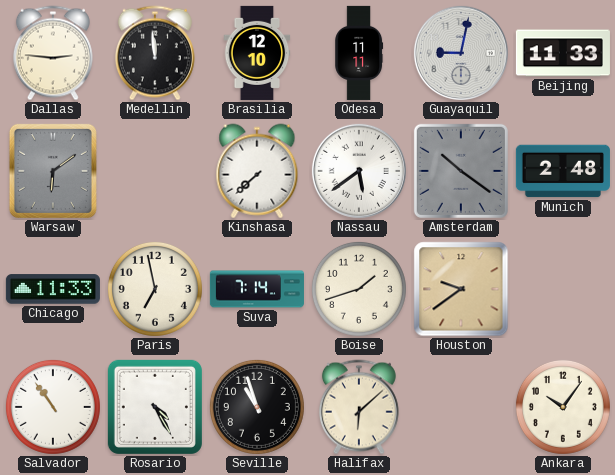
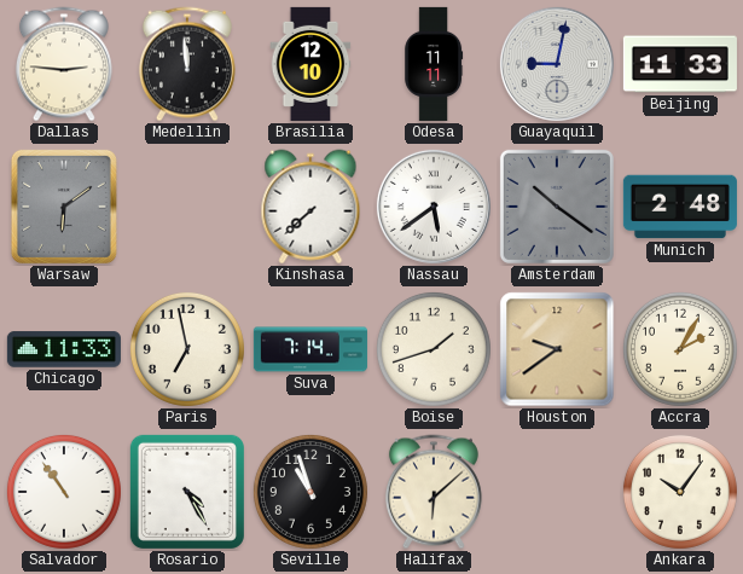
Accra: none -> 2:05 (680, 349)
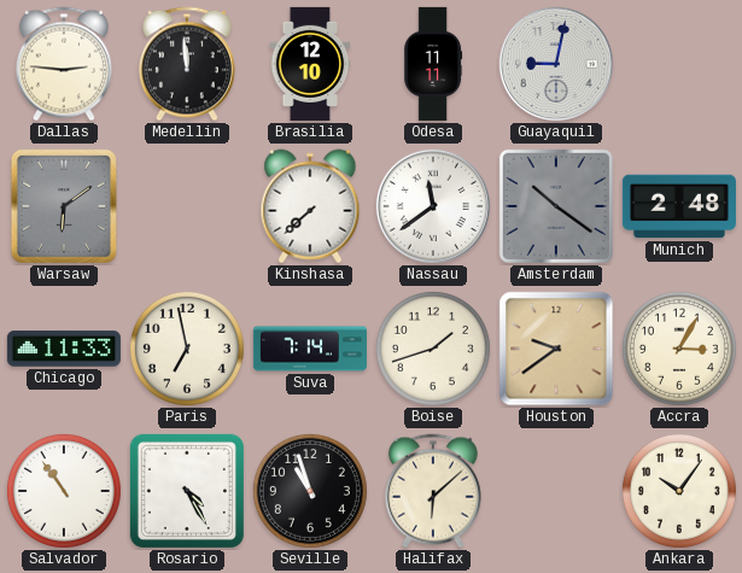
Beijing: 11:33 -> none (680, 64)
Nassau: 5:39 -> 11:39 (433, 206)
Accra: 2:05 -> 3:05 (679, 349)
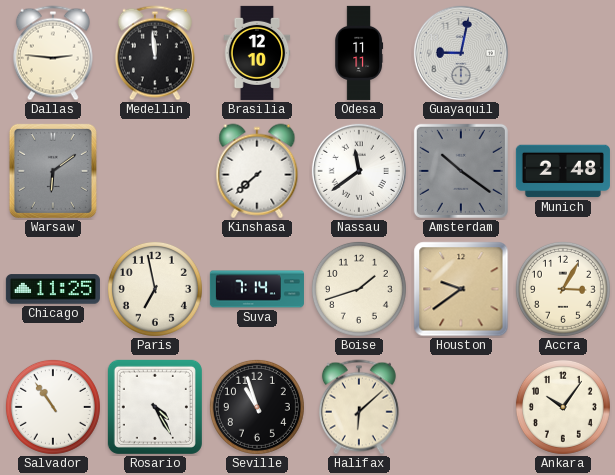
Chicago: 11:33 -> 11:25 (53, 289)
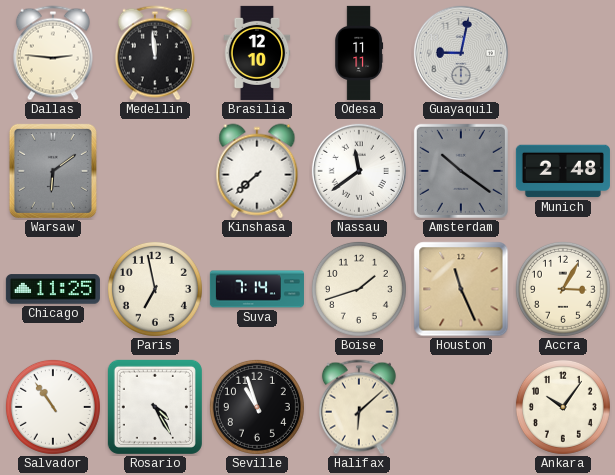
Houston: 9:39 -> 11:26 (461, 289)
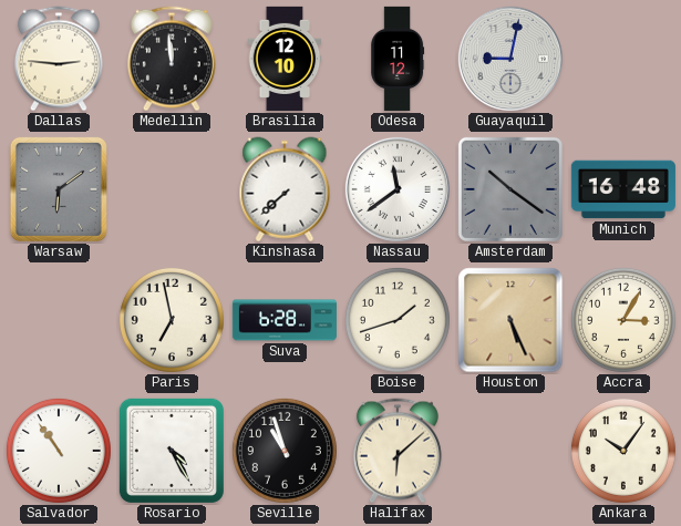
Odesa: 11:11 -> 11:12 (398, 59)
Munich: 2:48 -> 16:48 (623, 189)
Chicago: 11:25 -> none (53, 289)
Suva: 7:14 -> 6:28 (285, 320)
Houston: 11:26 -> 5:26 (510, 320)
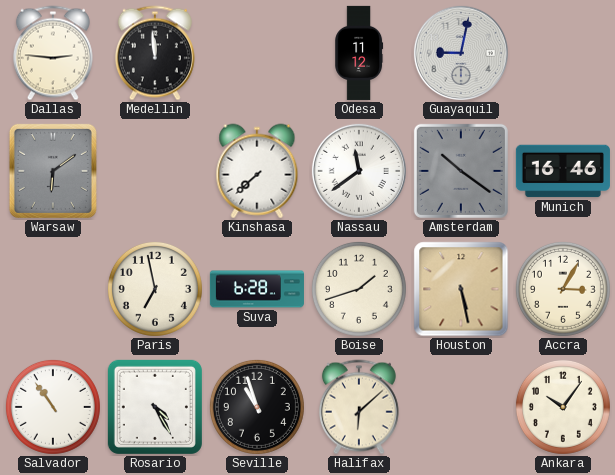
Brasilia: 12:10 -> none (285, 59)
Munich: 16:48 -> 16:46 (563, 171)
Houston: 5:26 -> 5:28 (461, 289)
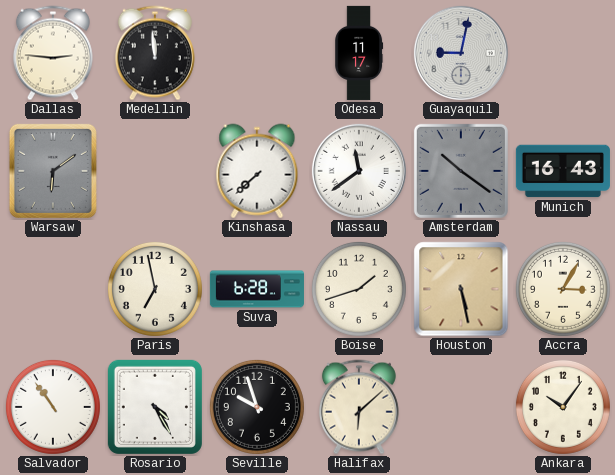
Odesa: 11:12 -> 11:17 (359, 53)
Munich: 16:46 -> 16:43 (563, 171)
Seville: 10:57 -> 9:57 (257, 407)
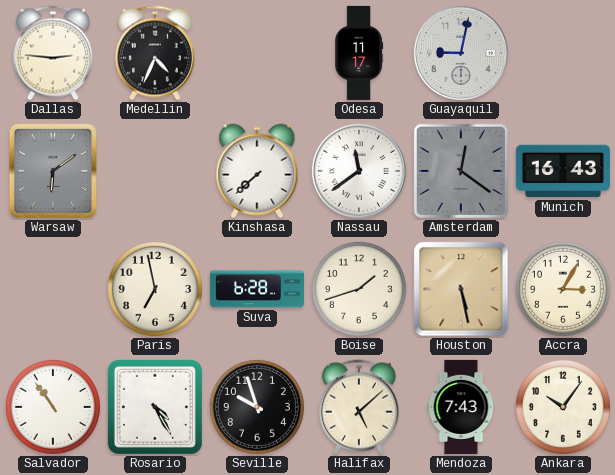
Medellin: 11:59 -> 4:34 (155, 53)
Amsterdam: 10:21 -> 12:21 (461, 171)
Halifax: 6:08 -> 5:08 (359, 407)
Mendoza: none -> 7:43 (461, 407)
